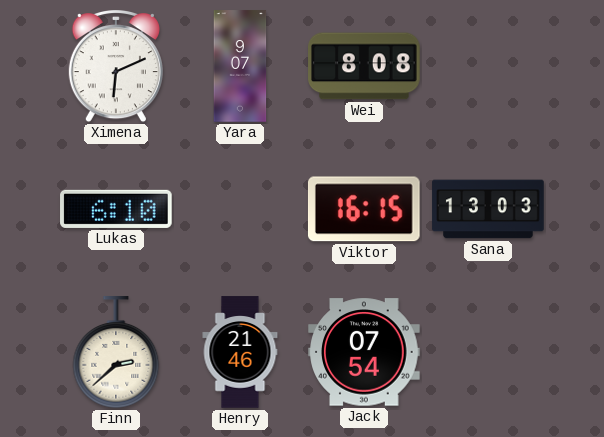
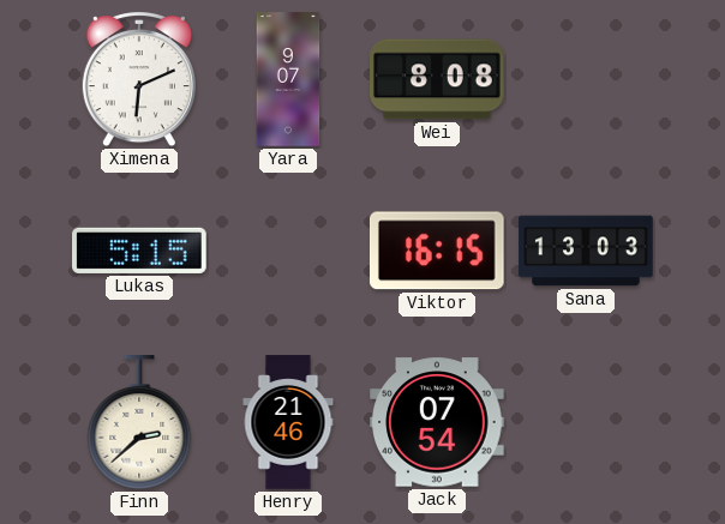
Lukas: 6:10 -> 5:15 (139, 251)
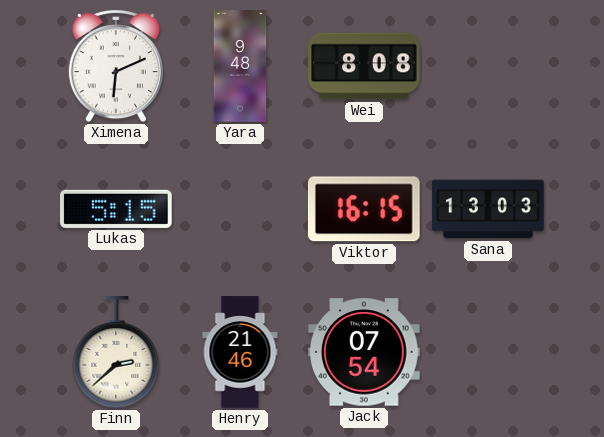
Yara: 9:07 -> 9:48 (240, 66)
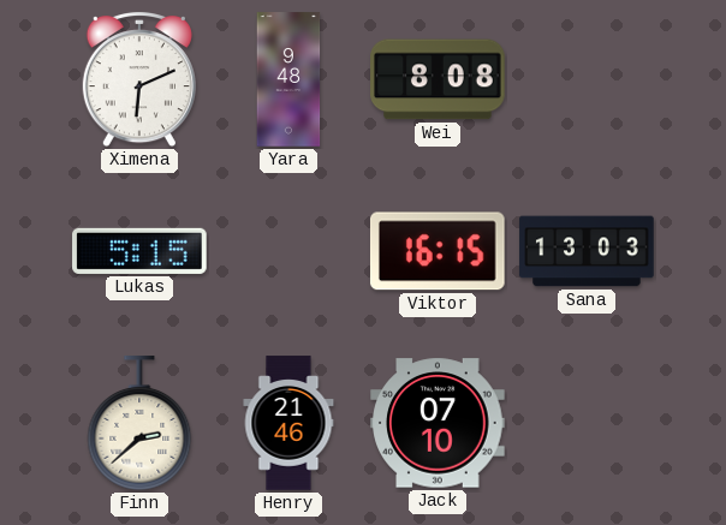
Jack: 07:54 -> 07:10 (438, 423)
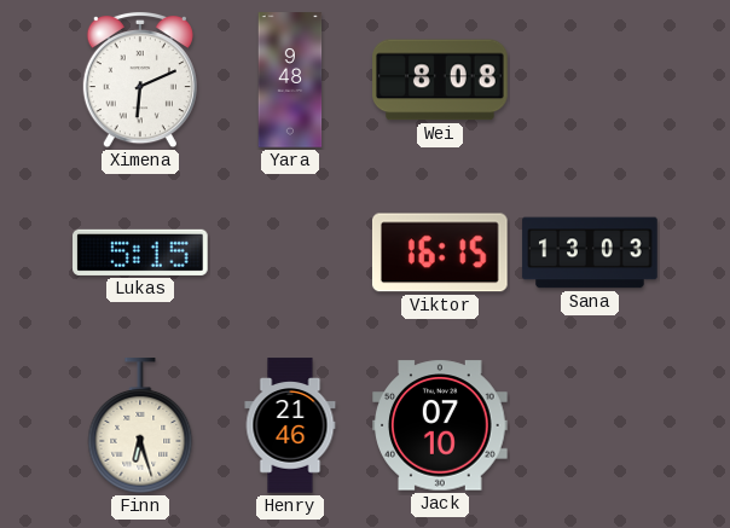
Finn: 2:38 -> 6:27 (140, 427)
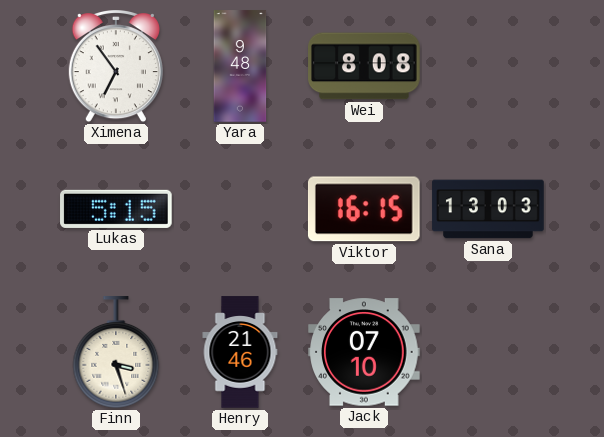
Ximena: 6:11 -> 6:54 (116, 67)
Finn: 6:27 -> 3:27 (116, 353)
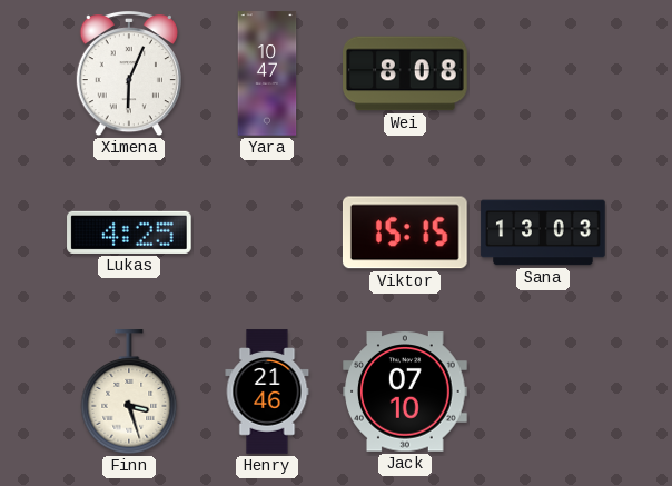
Ximena: 6:54 -> 6:04 (129, 75)
Yara: 9:48 -> 10:47 (267, 73)
Lukas: 5:15 -> 4:25 (129, 232)
Viktor: 16:15 -> 15:15 (405, 232)
